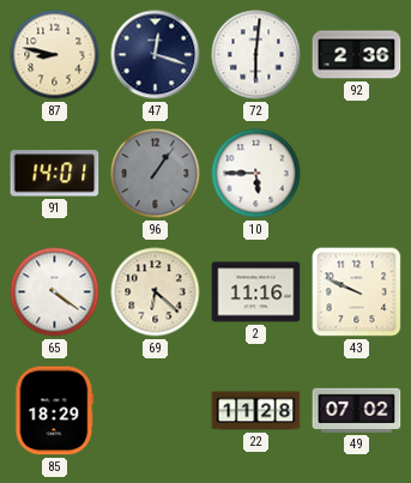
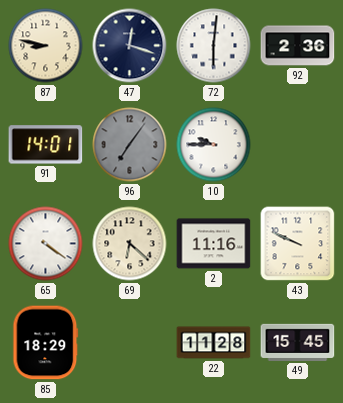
96: 1:06 -> 7:06 (130, 145)
10: 5:45 -> 9:45 (214, 145)
49: 07:02 -> 15:45 (298, 342)
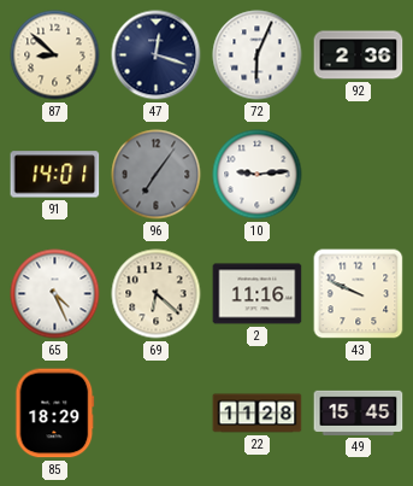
87: 8:47 -> 8:52 (55, 55)
72: 6:01 -> 6:04 (258, 55)
10: 9:45 -> 9:14 (258, 175)
65: 4:21 -> 4:26 (55, 294)
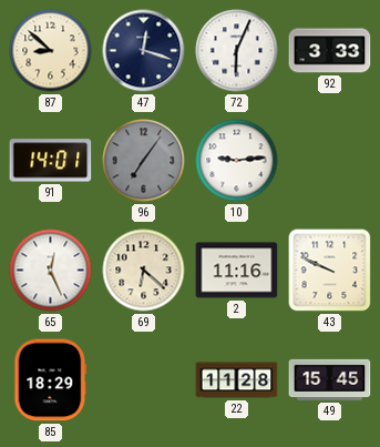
92: 2:36 -> 3:33 (330, 51)
65: 4:26 -> 12:26 (51, 271)
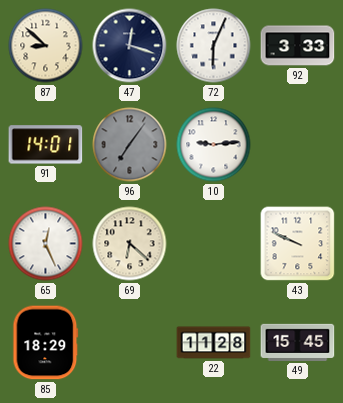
2: 11:16 -> none (237, 271)
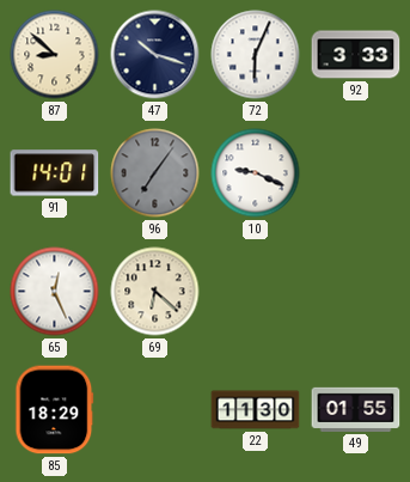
47: 12:18 -> 10:18 (155, 55)
10: 9:14 -> 9:19 (256, 173)
43: 9:49 -> none (298, 244)
22: 11:28 -> 11:30 (256, 410)
49: 15:45 -> 01:55 (356, 409)
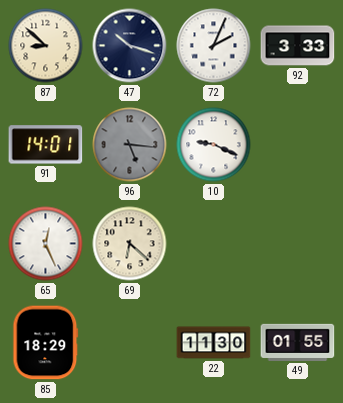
72: 6:04 -> 2:04 (214, 46)
96: 7:06 -> 5:16 (130, 145)
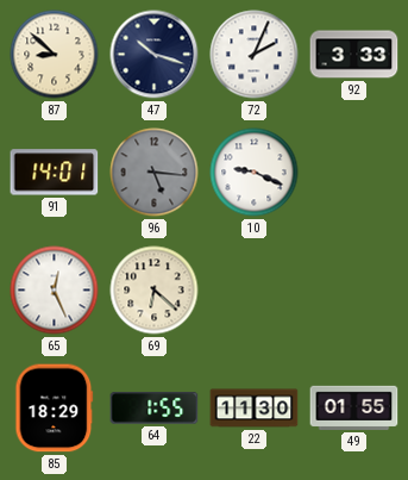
64: none -> 1:55 (155, 409)
